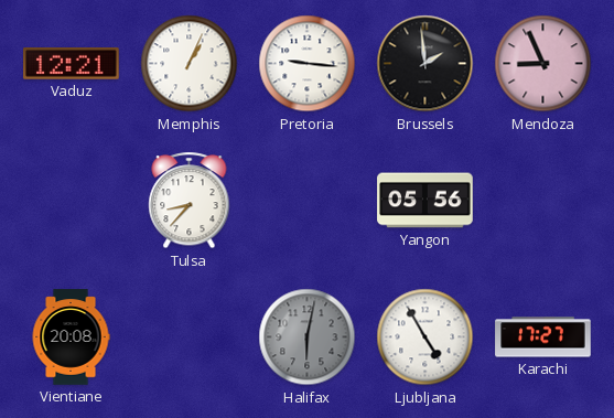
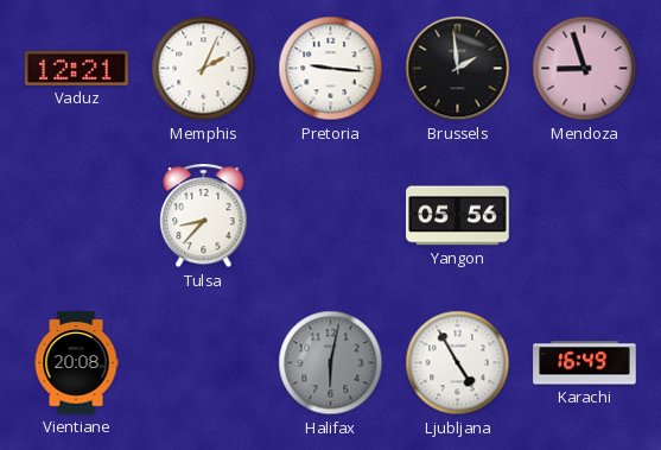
Memphis: 1:04 -> 2:04 (204, 69)
Mendoza: 8:56 -> 8:57 (585, 69)
Karachi: 17:27 -> 16:49 (585, 363)
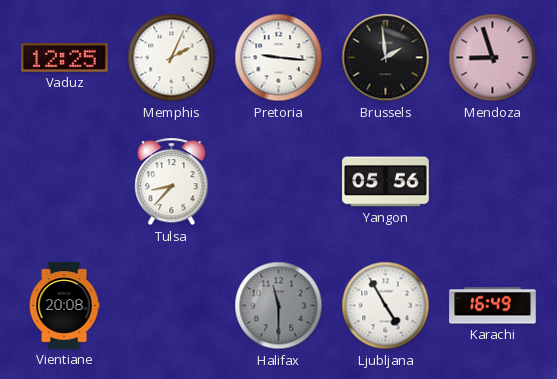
Vaduz: 12:21 -> 12:25 (65, 58)
Halifax: 6:02 -> 11:30 (279, 306)
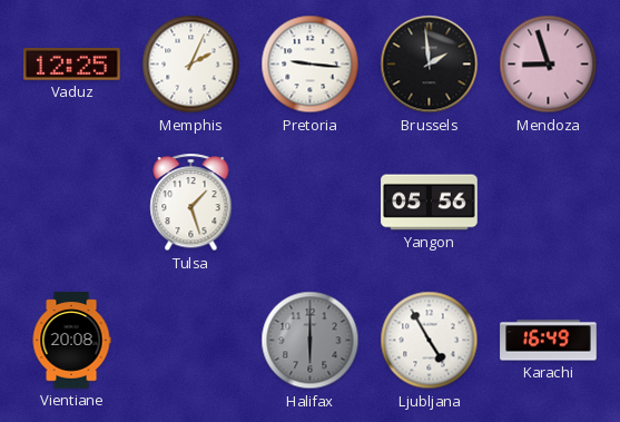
Tulsa: 8:37 -> 1:27 (191, 203)
Halifax: 11:30 -> 6:00 (311, 341)
